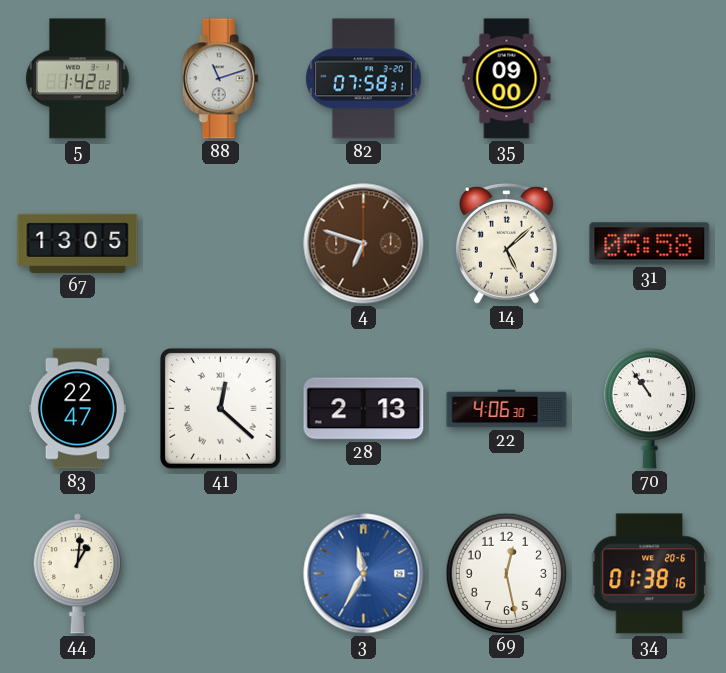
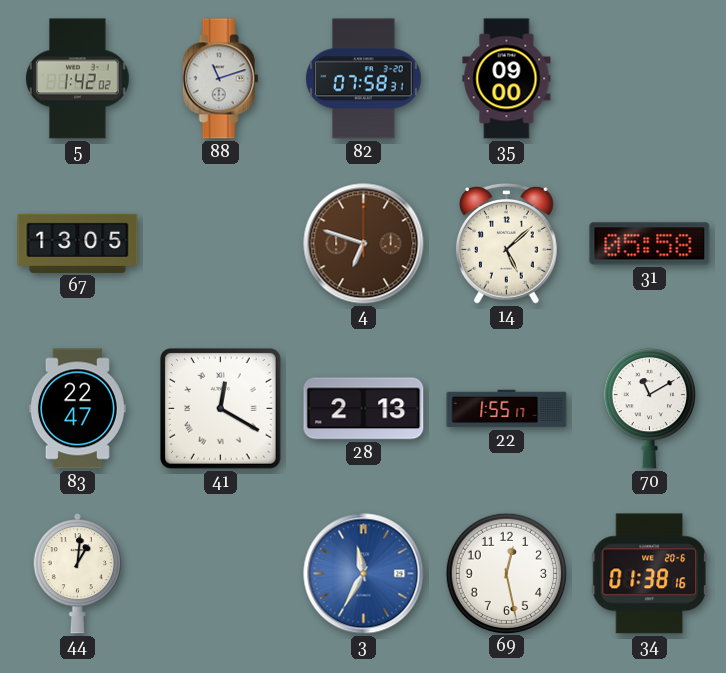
41: 12:22 -> 12:20 (221, 409)
22: 4:06 -> 1:55 (507, 409)
70: 10:54 -> 11:10 (649, 409)
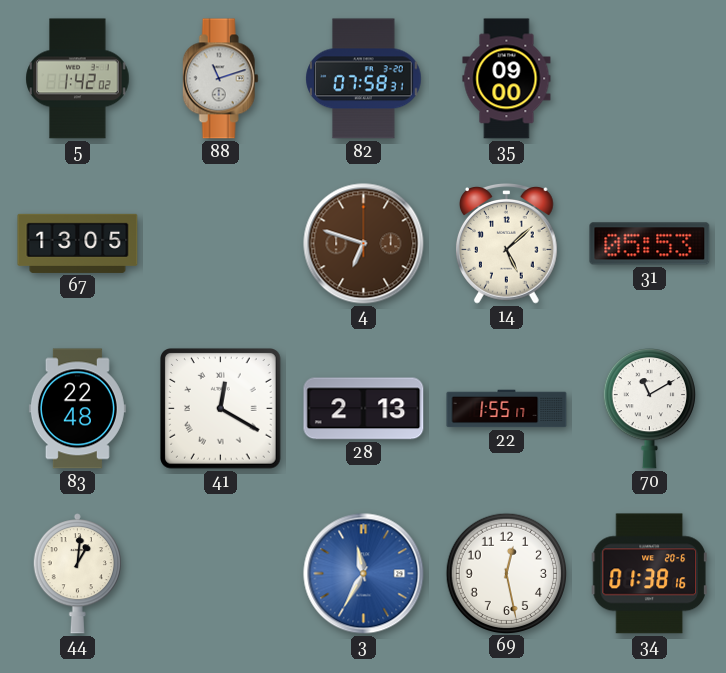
31: 05:58 -> 05:53 (650, 244)
83: 22:47 -> 22:48 (77, 409)
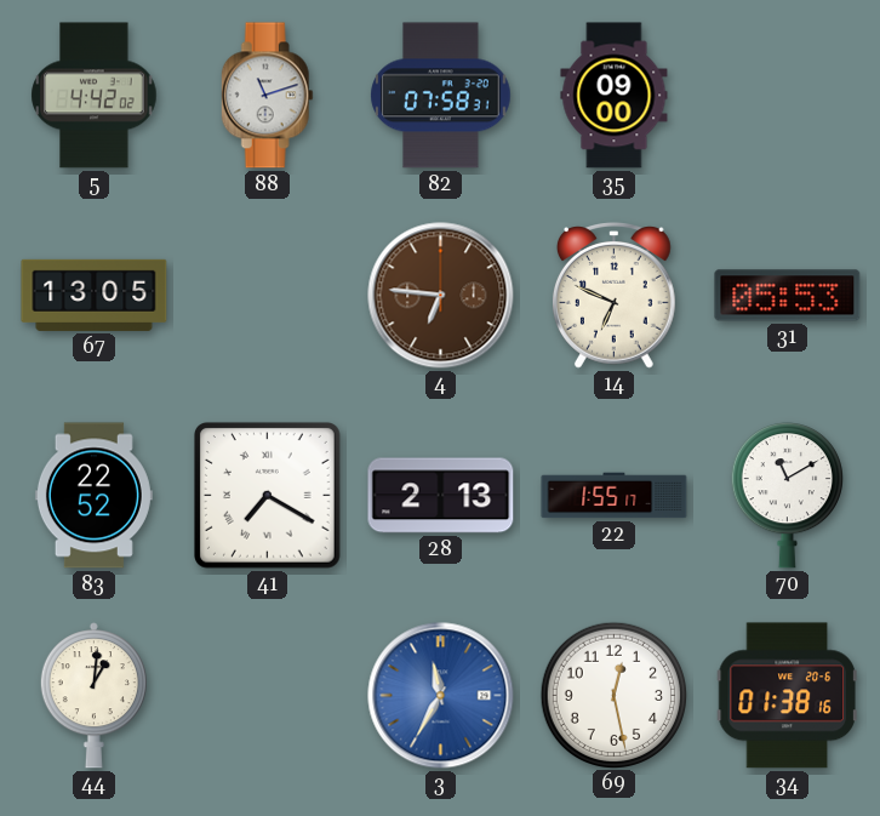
5: 1:42 -> 4:42 (95, 96)
4: 6:48 -> 6:46 (441, 296)
14: 5:08 -> 6:49 (613, 296)
83: 22:48 -> 22:52 (93, 496)
41: 12:20 -> 7:20 (268, 496)
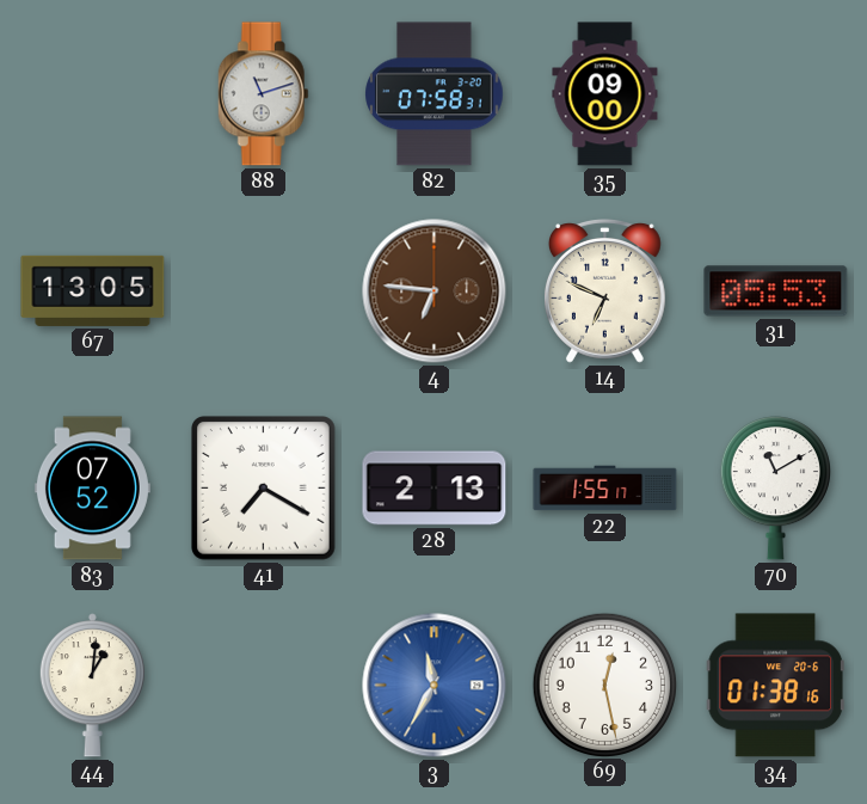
5: 4:42 -> none (95, 96)
83: 22:52 -> 07:52 (92, 489)
